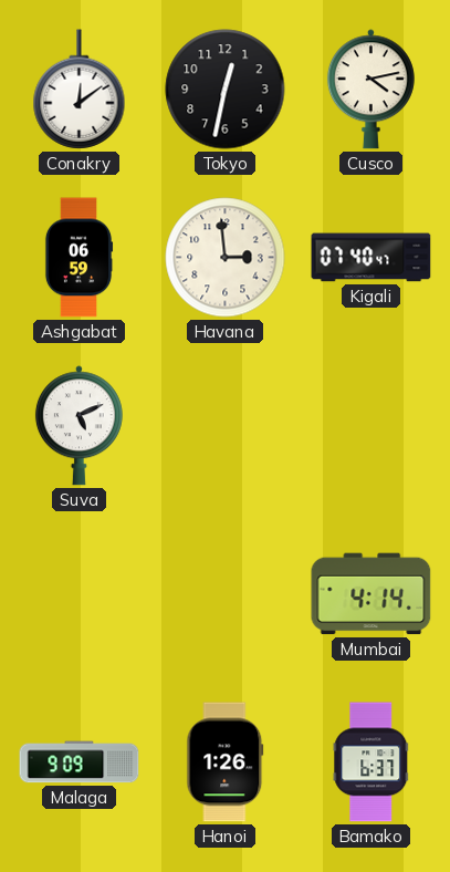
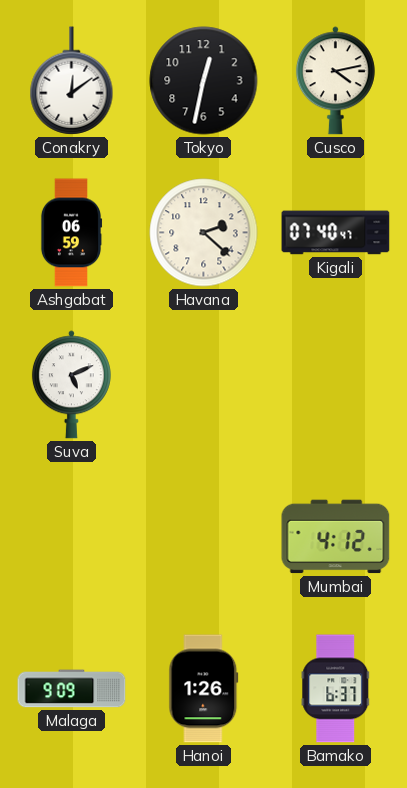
Havana: 2:59 -> 2:22 (204, 233)
Mumbai: 4:14 -> 4:12 (336, 537)
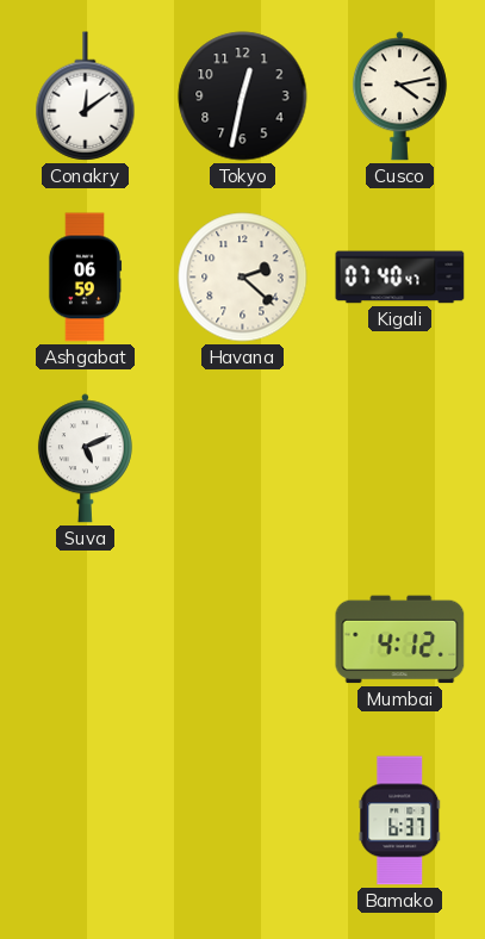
Malaga: 9:09 -> none (72, 689)
Hanoi: 1:26 -> none (204, 689)
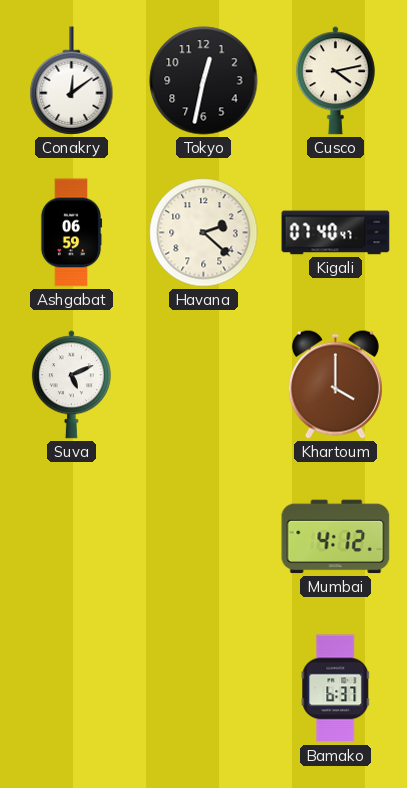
Khartoum: none -> 4:00 (335, 384)
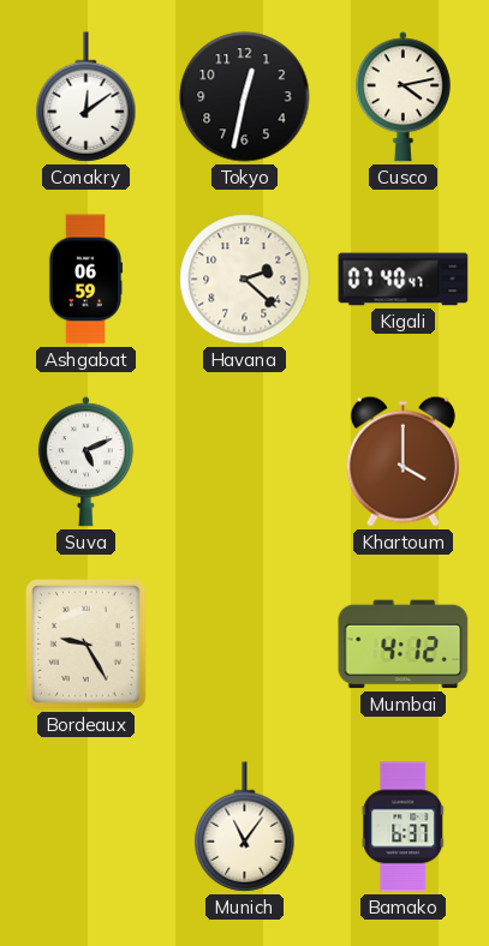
Bordeaux: none -> 9:25 (87, 645)
Munich: none -> 11:06 (245, 827)
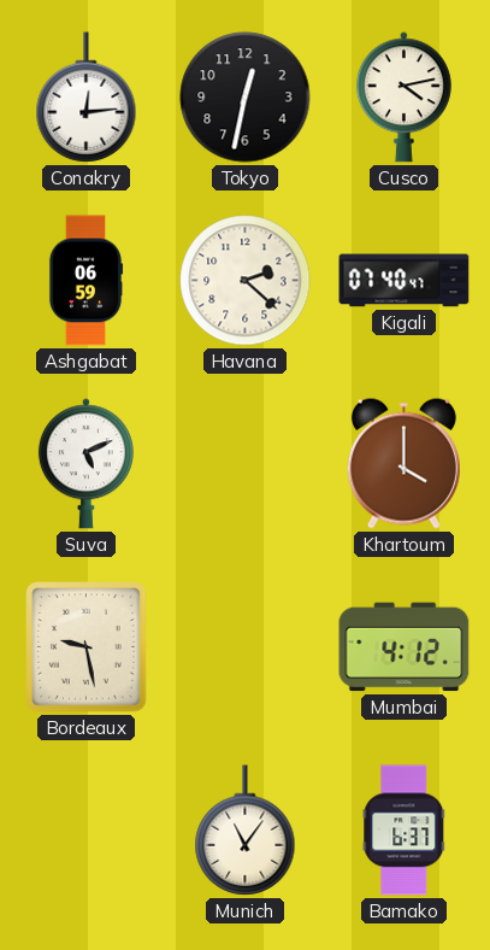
Conakry: 12:09 -> 12:14 (87, 98)
Bordeaux: 9:25 -> 9:28 (87, 647)
